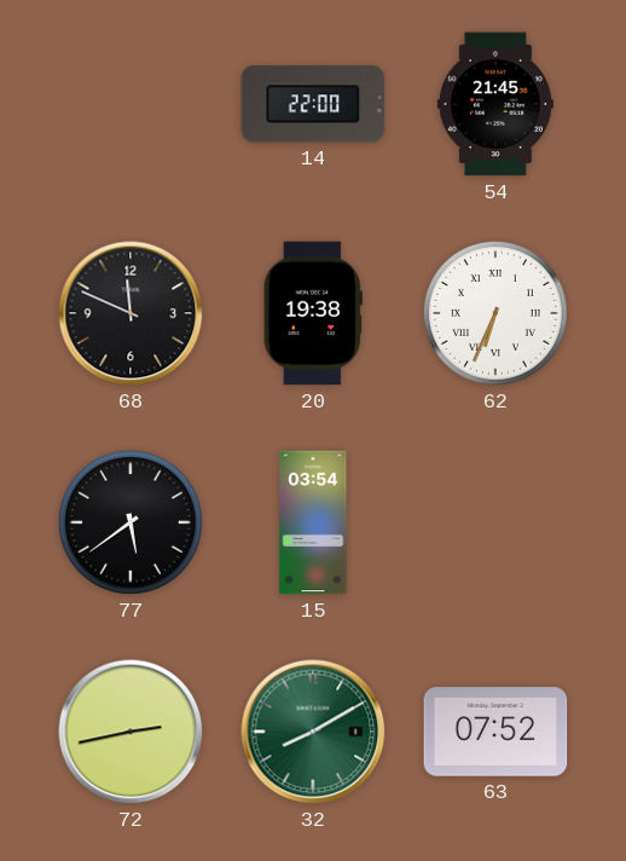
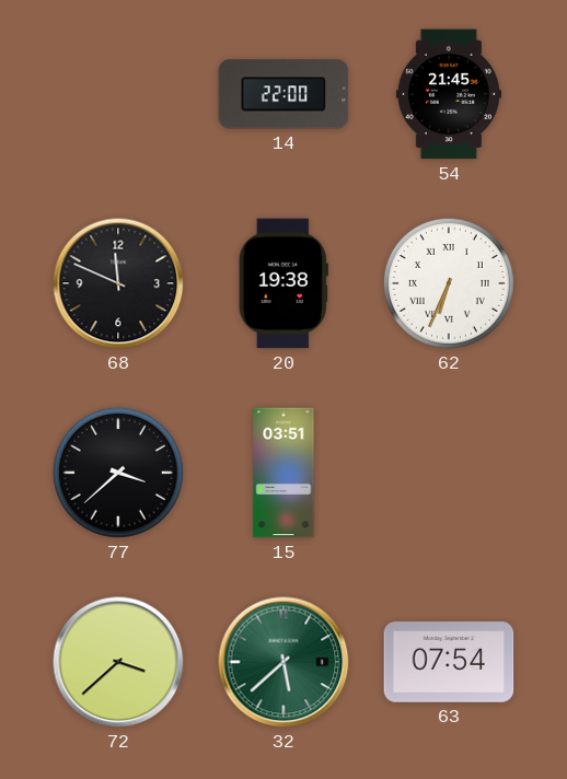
77: 5:39 -> 3:38 (118, 473)
15: 03:54 -> 03:51 (283, 473)
72: 2:43 -> 3:38 (118, 662)
32: 8:10 -> 5:38 (283, 662)
63: 07:52 -> 07:54 (449, 662)
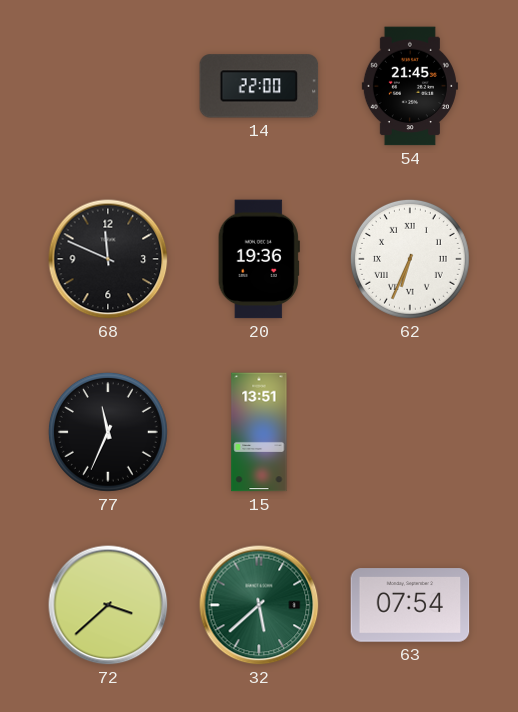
20: 19:38 -> 19:36 (259, 259)
77: 3:38 -> 11:34 (108, 432)
15: 03:51 -> 13:51 (259, 432)
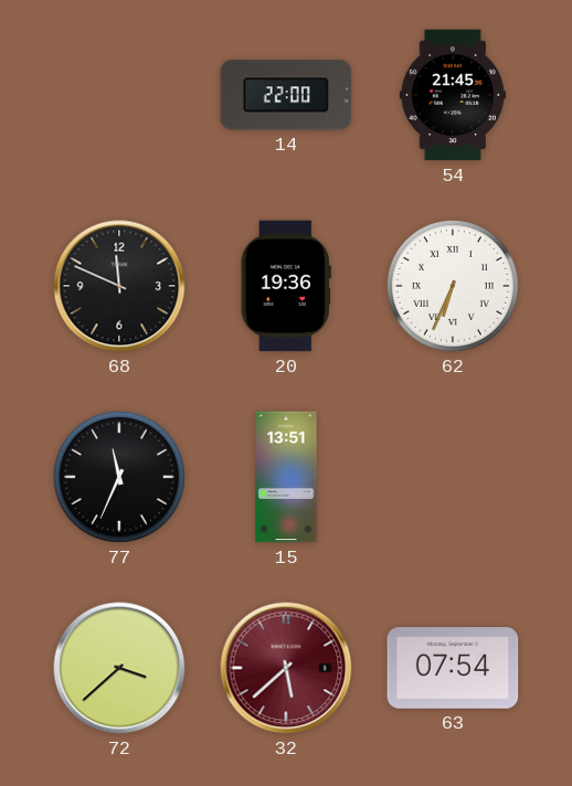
32 dial: green -> burgundy (286, 668)
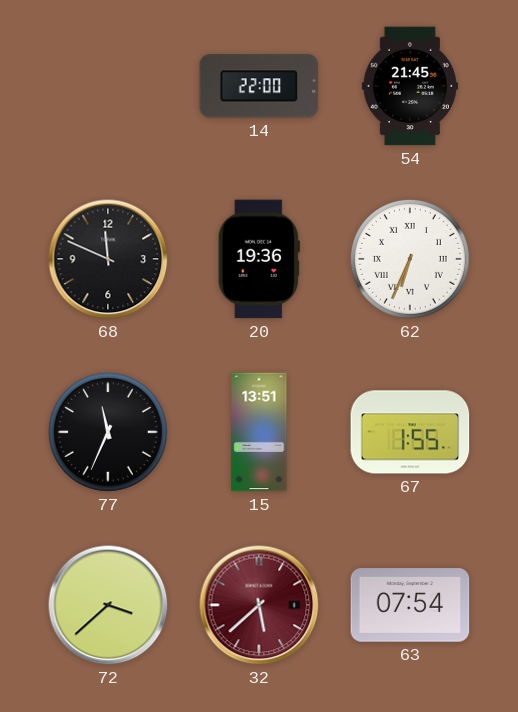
67: none -> 1:55 (410, 432)
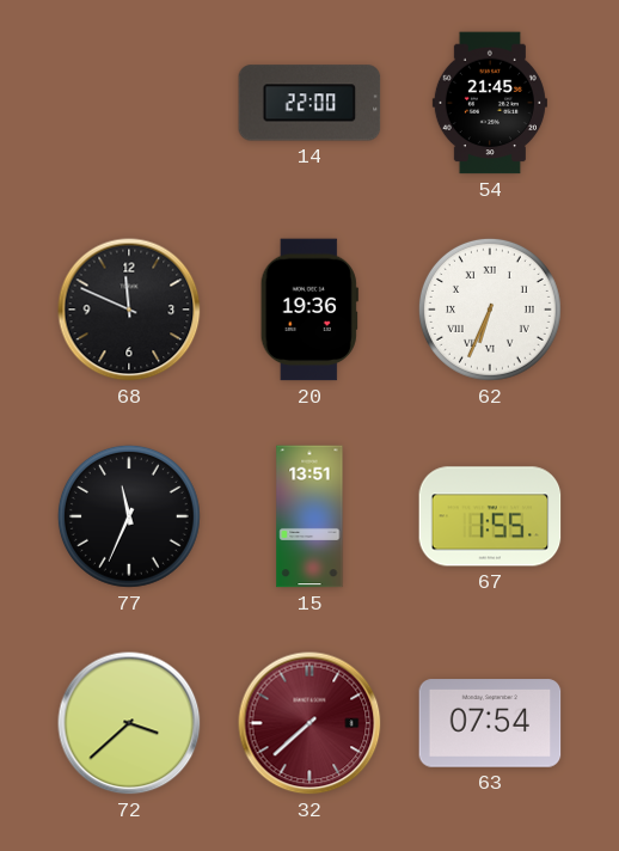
32: 5:38 -> 7:38 (309, 723)
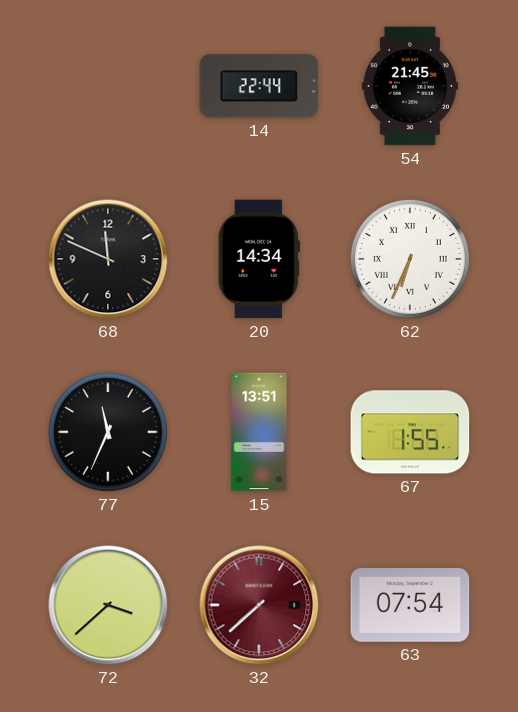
14: 22:00 -> 22:44 (259, 86)
20: 19:36 -> 14:34 (259, 259)
